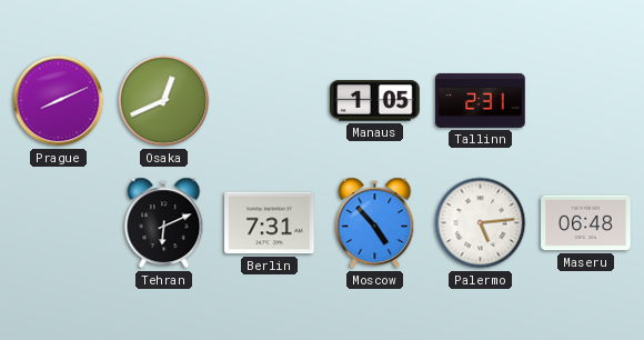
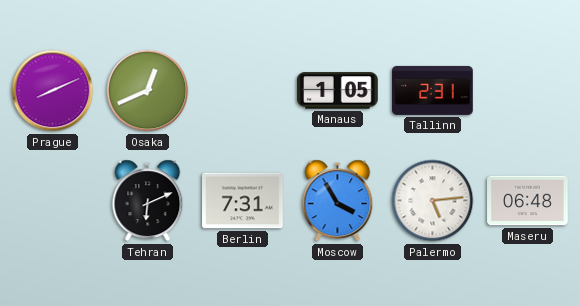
Moscow: 4:53 -> 3:55 (338, 201)
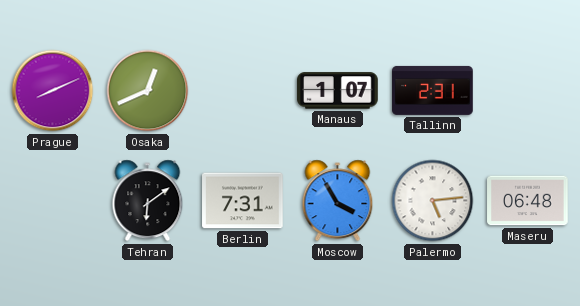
Manaus: 1:05 -> 1:07 (338, 91)
Tehran: 6:11 -> 6:09 (148, 201)
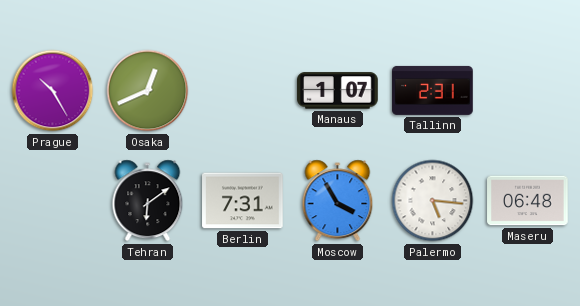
Prague: 8:11 -> 10:25 (53, 91)
Palermo: 5:14 -> 5:16 (433, 201)
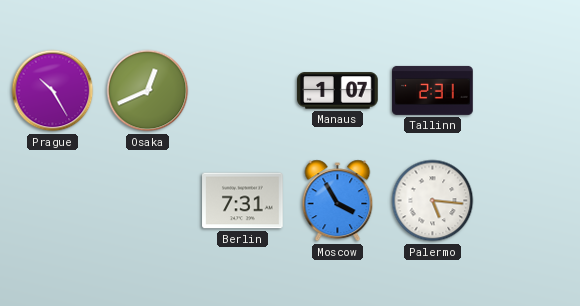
Tehran: 6:09 -> none (148, 201)
Maseru: 06:48 -> none (528, 201)
